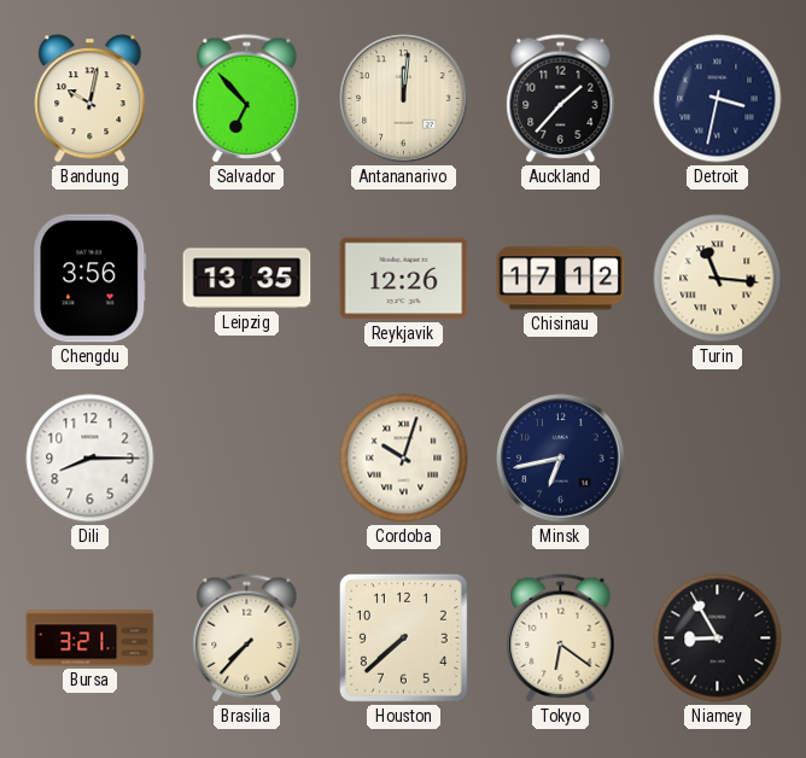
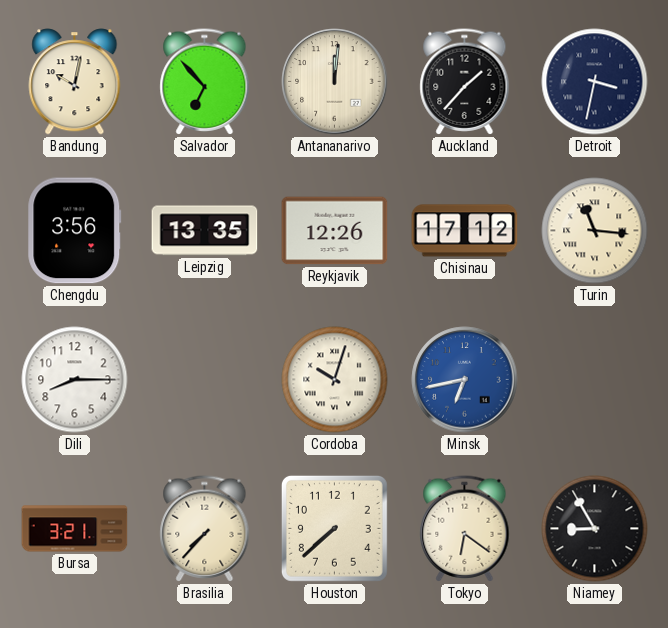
Minsk dial: navy -> blue (465, 380)
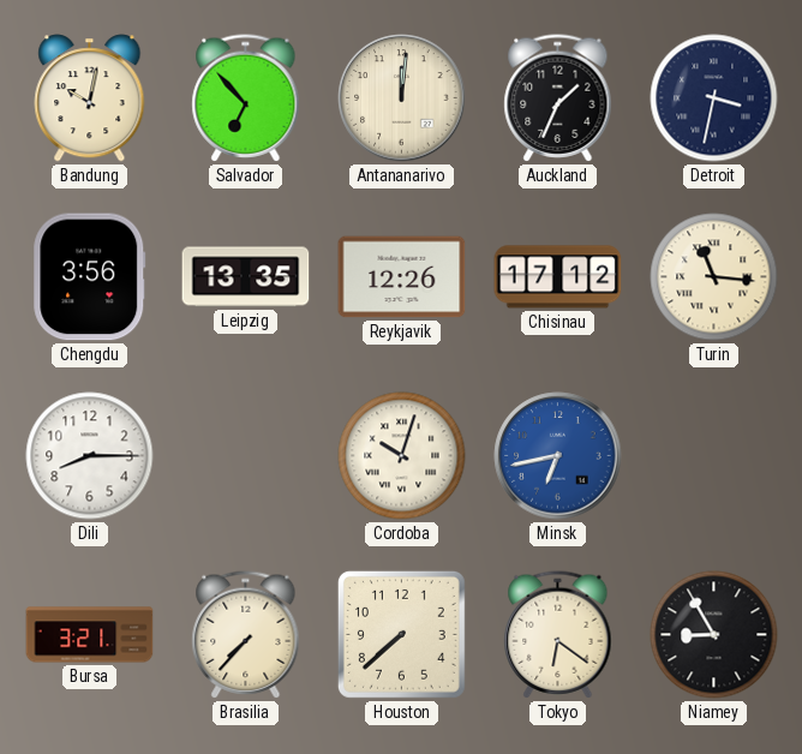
Auckland: 1:37 -> 1:34 (558, 98)
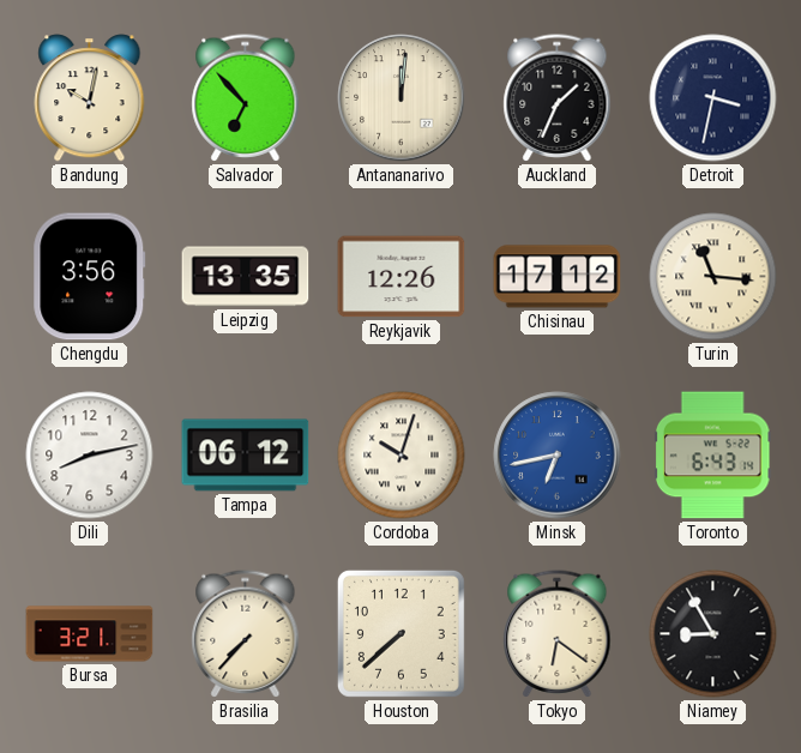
Dili: 8:15 -> 8:13 (90, 456)
Tampa: none -> 06:12 (246, 456)
Toronto: none -> 6:43 (712, 456)
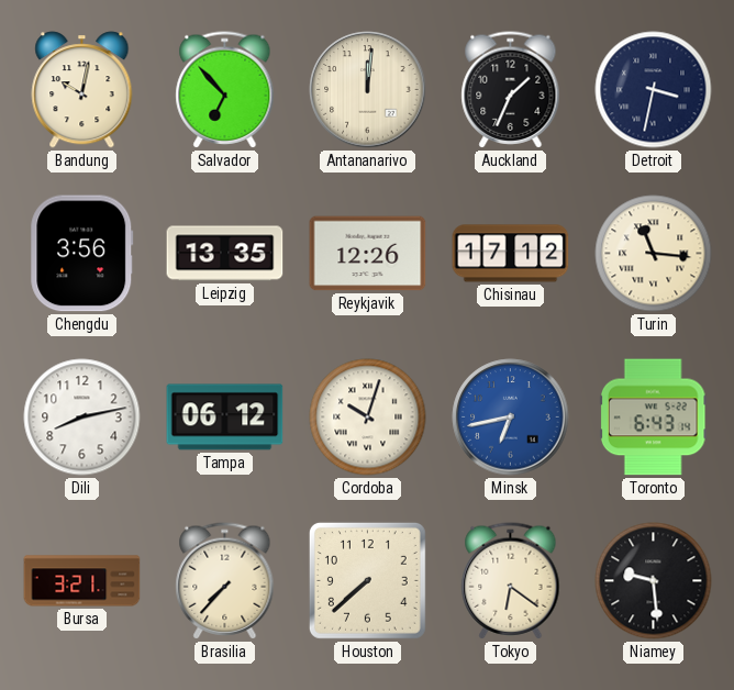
Niamey: 8:55 -> 9:29 (654, 581)
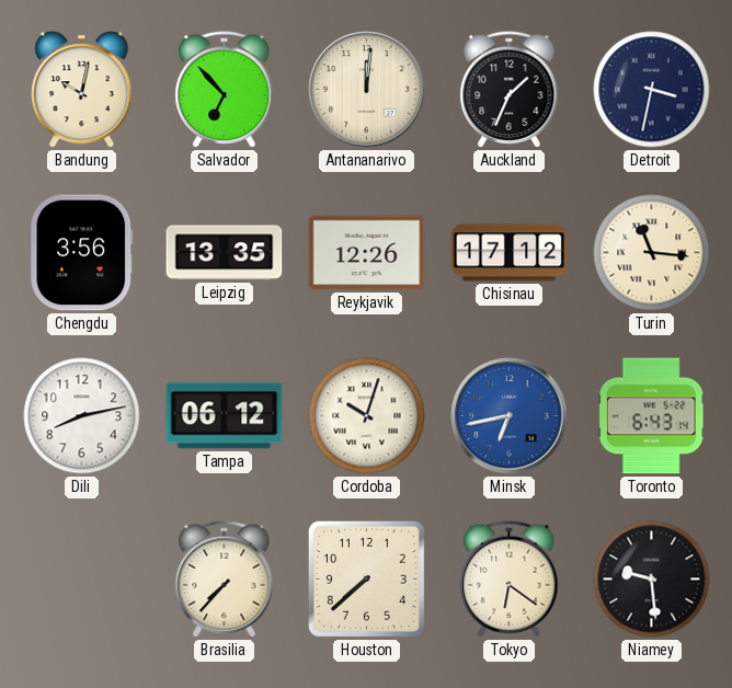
Bursa: 3:21 -> none (82, 581)
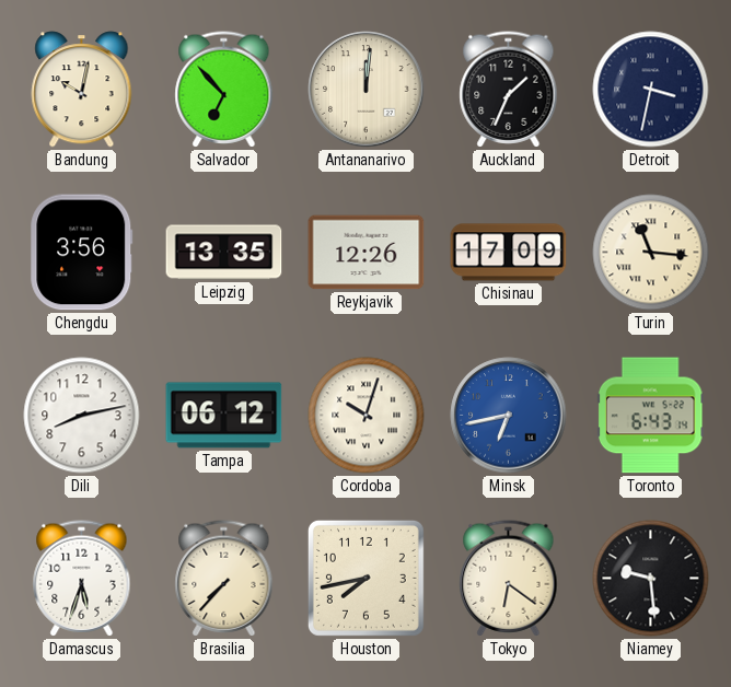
Chisinau: 17:12 -> 17:09 (509, 253)
Damascus: none -> 5:33 (82, 579)
Houston: 7:38 -> 7:43 (366, 578)
